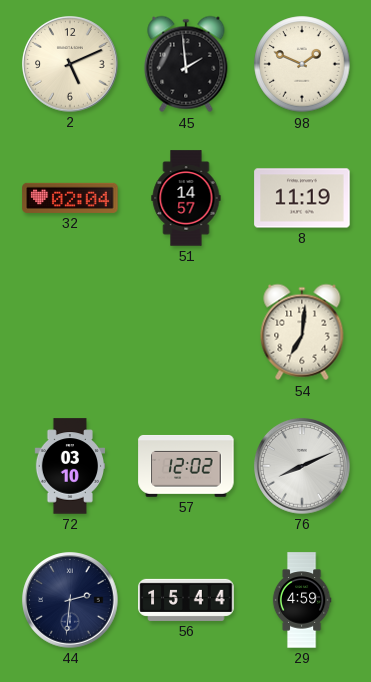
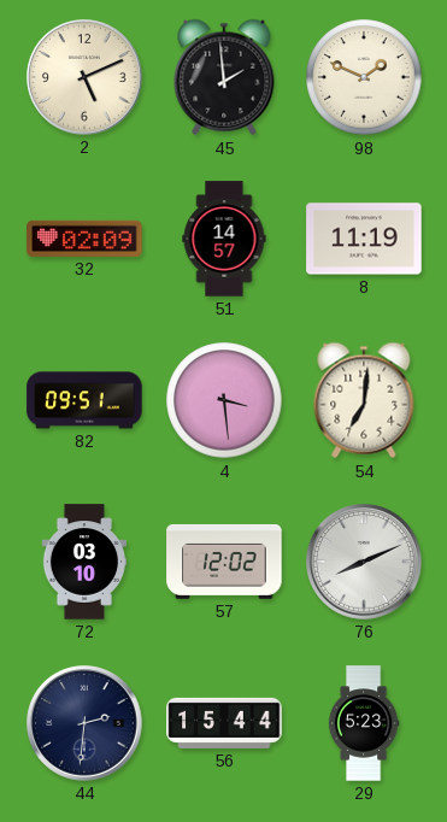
32: 02:04 -> 02:09 (84, 239)
82: none -> 09:51 (84, 400)
4: none -> 3:29 (224, 400)
29: 4:59 -> 5:23 (364, 723)
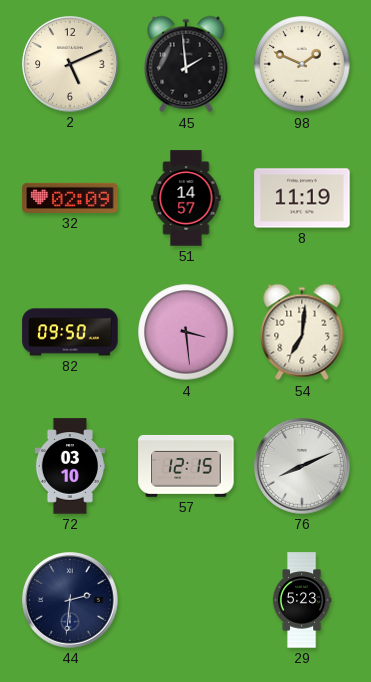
82: 09:51 -> 09:50 (70, 332)
57: 12:02 -> 12:15 (186, 466)
56: 15:44 -> none (224, 723)
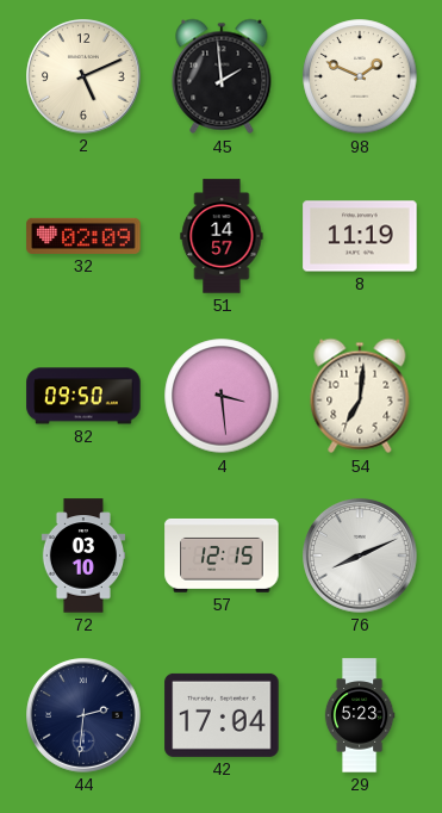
42: none -> 17:04 (222, 715)
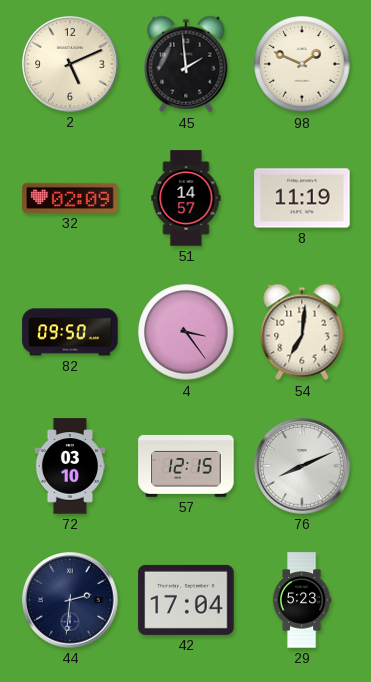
4: 3:29 -> 3:24 (186, 332)
